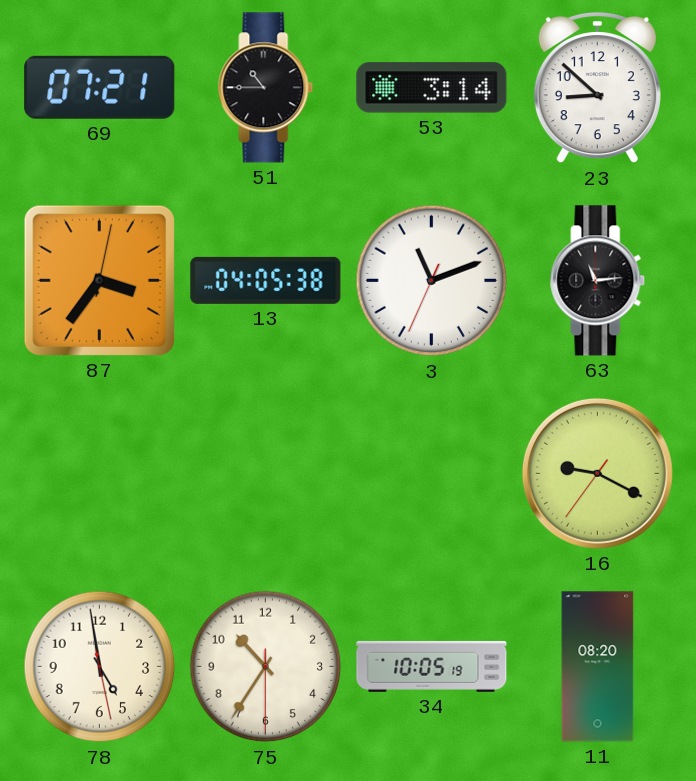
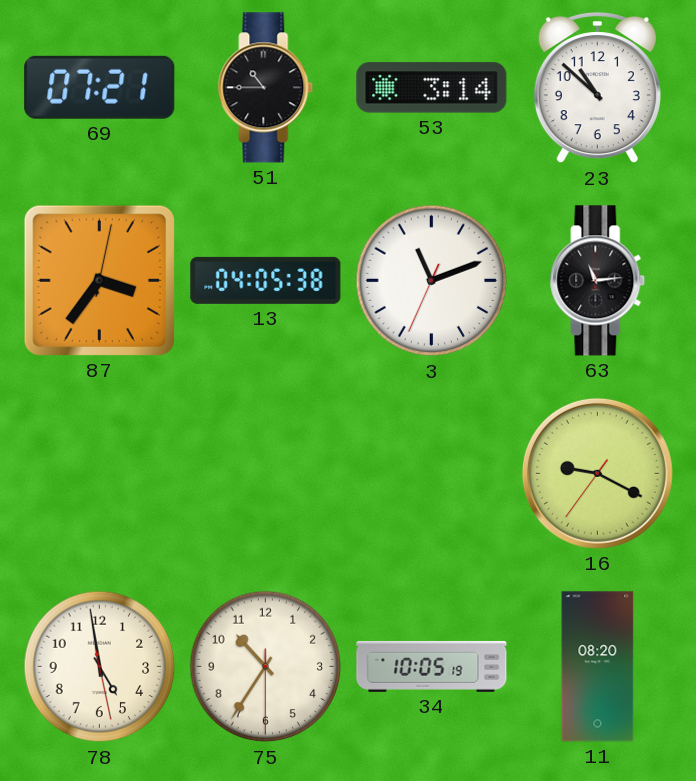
23: 8:52 -> 10:52 (597, 89)
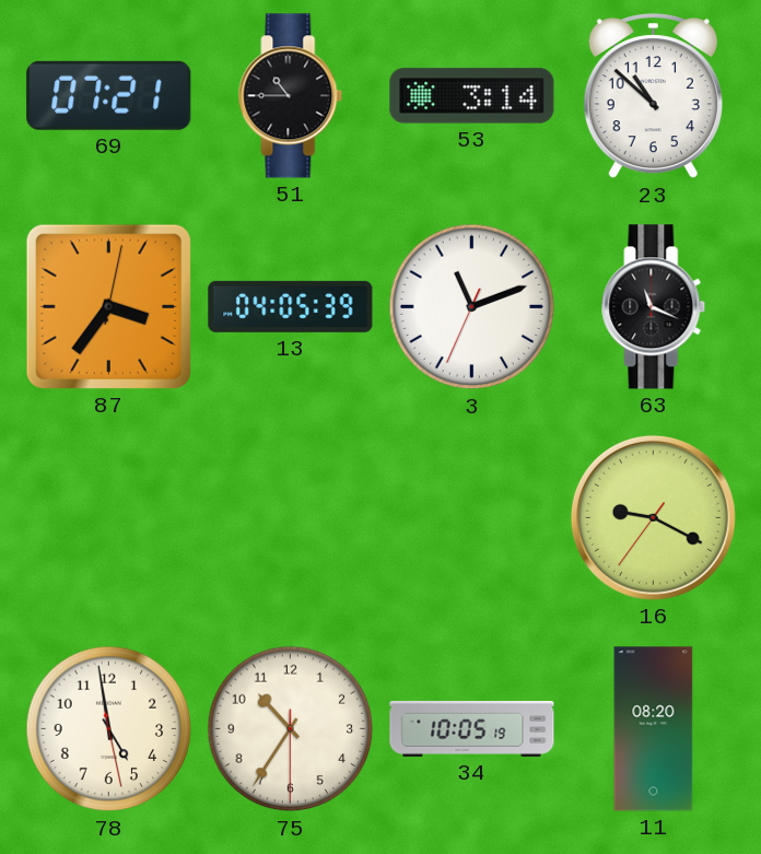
13: 04:05:38 -> 04:05:39 (291, 306)
63: 11:14 -> 11:19 (654, 307)
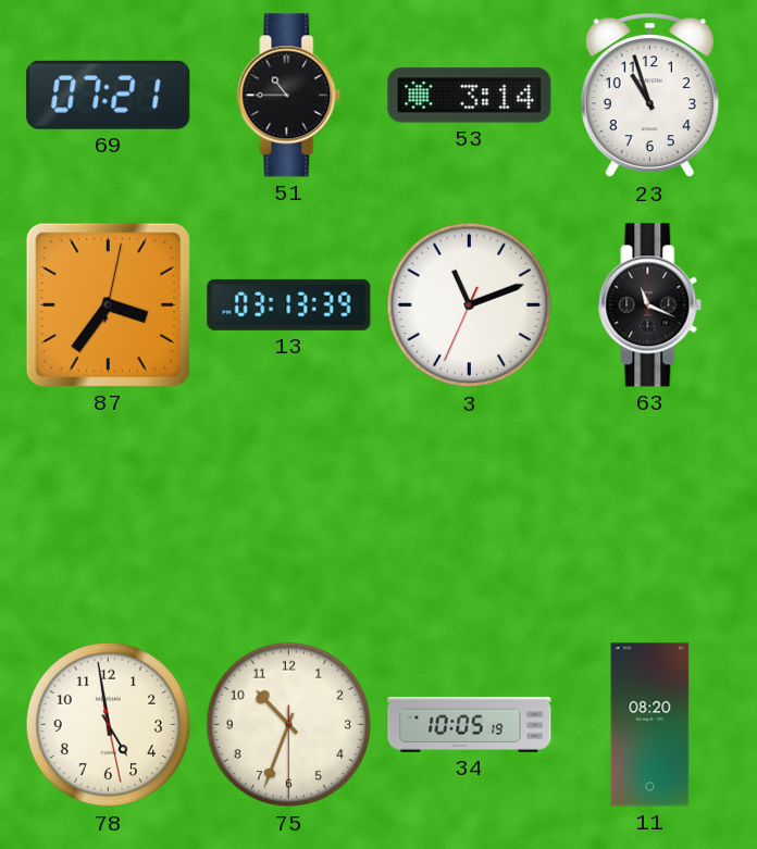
23: 10:52 -> 10:57 (649, 97)
13: 04:05 -> 03:13 (289, 304)
16: 9:19 -> none (653, 517)
75: 10:35 -> 10:33 (289, 725)
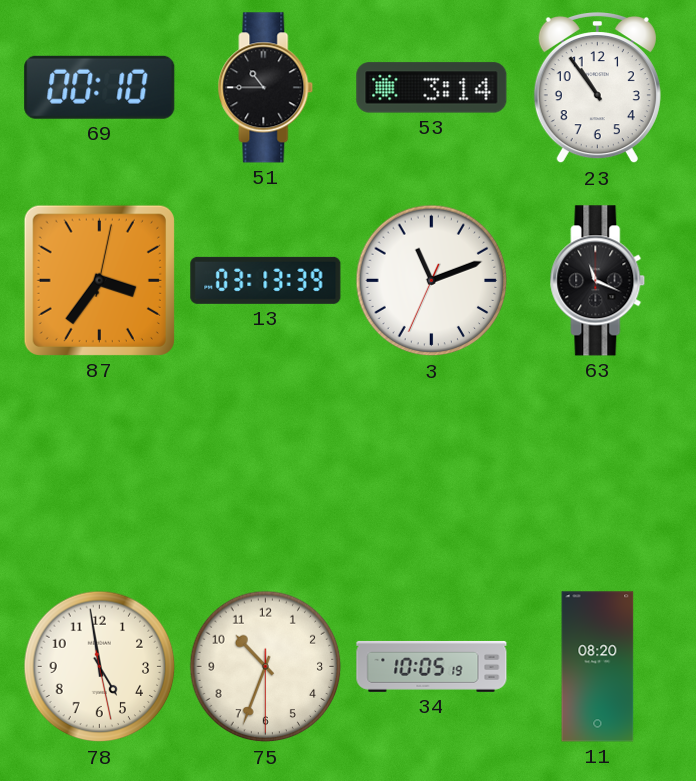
69: 07:21 -> 00:10 (100, 87)
23: 10:57 -> 10:54 (597, 89)
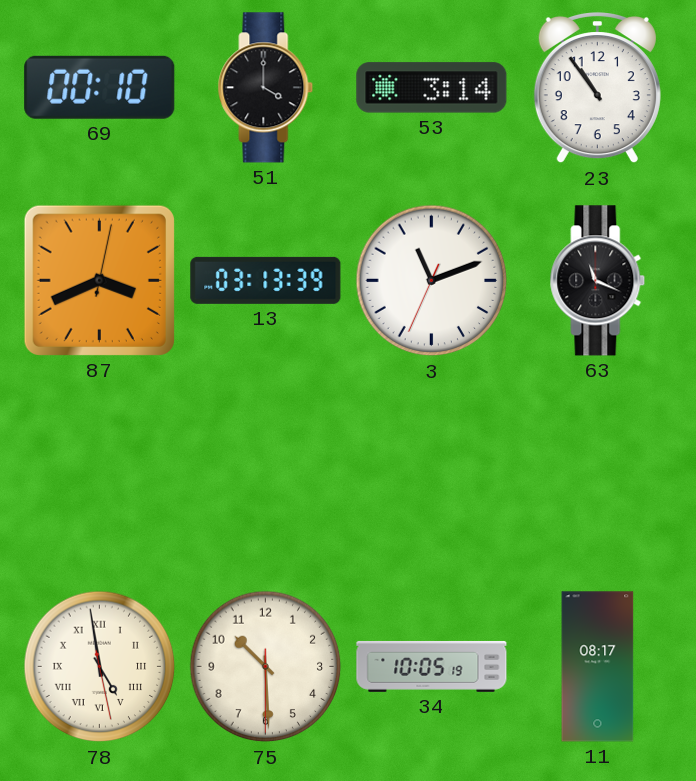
51: 10:45 -> 4:00 (266, 88)
87: 3:36 -> 3:41 (99, 280)
78 numerals: Arabic -> Roman (100, 667)
75: 10:33 -> 10:29 (266, 667)
11: 08:20 -> 08:17 (598, 667)
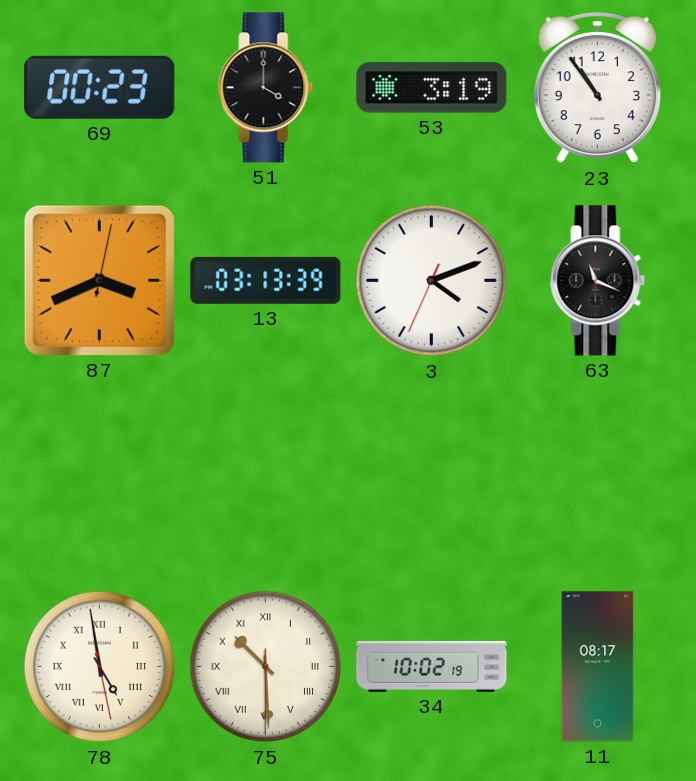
69: 00:10 -> 00:23 (100, 87)
53: 3:14 -> 3:19 (432, 88)
3: 11:11 -> 4:11 (432, 281)
75 numerals: Arabic -> Roman (266, 667)
34: 10:05 -> 10:02 (432, 666)
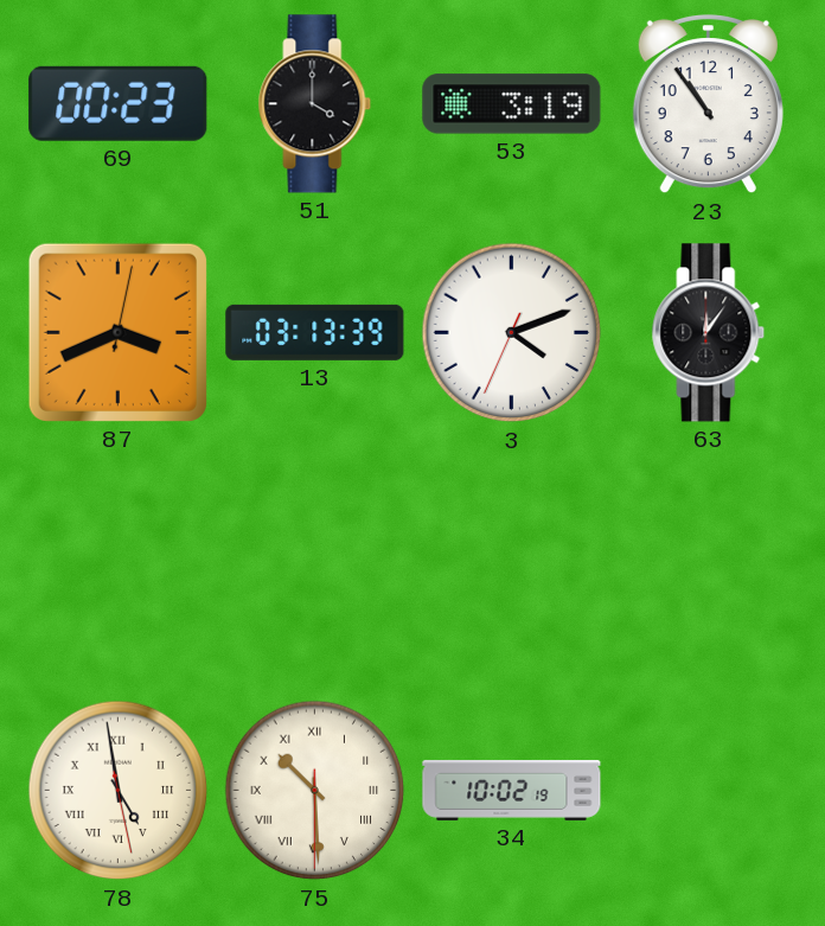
63: 11:19 -> 12:06 (709, 333)
11: 08:17 -> none (598, 667)
